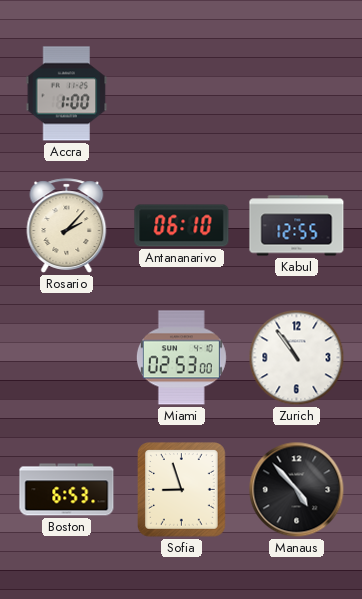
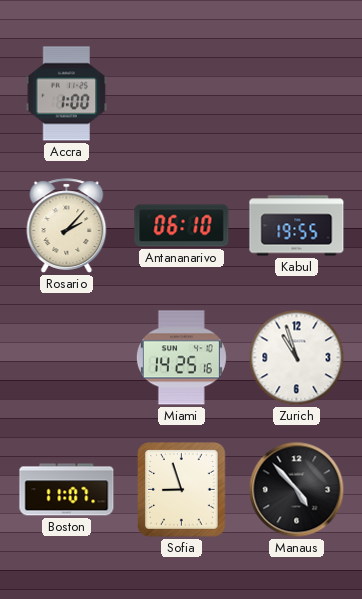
Kabul: 12:55 -> 19:55 (297, 226)
Miami: 02:53 -> 14:25 (181, 358)
Zurich: 10:54 -> 10:57 (297, 358)
Boston: 6:53 -> 11:07 (67, 490)
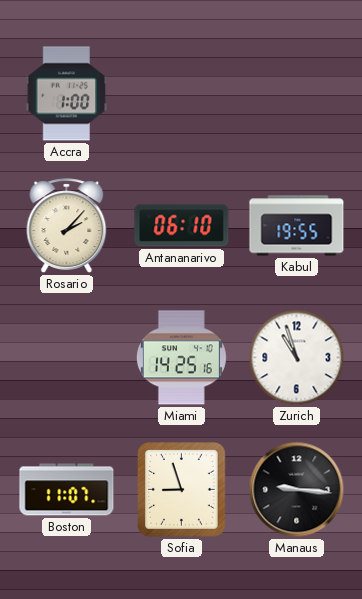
Manaus: 4:53 -> 9:16 (297, 490)
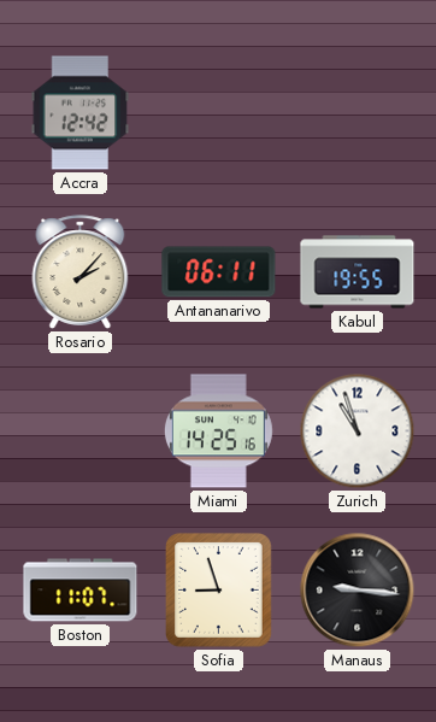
Accra: 1:00 -> 12:42 (81, 113)
Antananarivo: 06:10 -> 06:11 (219, 272)
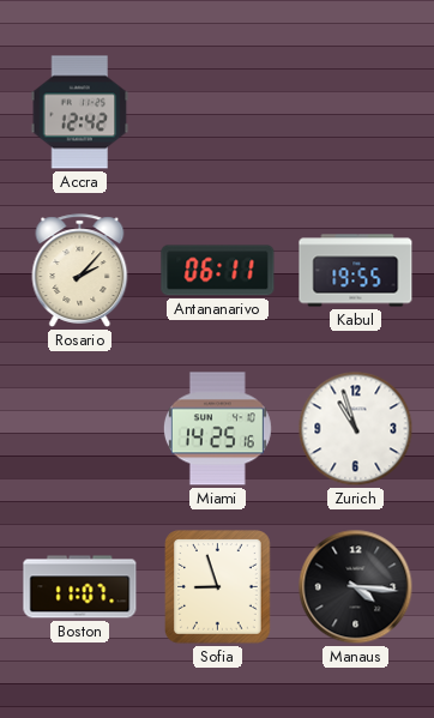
Manaus: 9:16 -> 4:16 (356, 587)
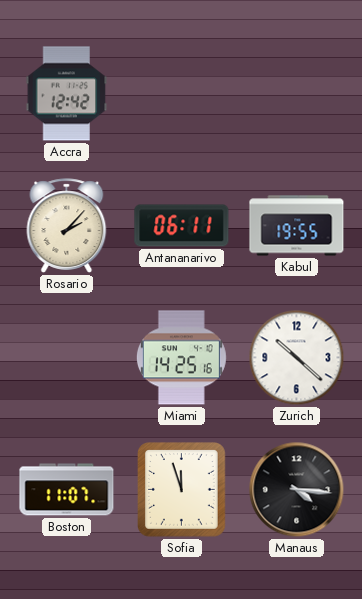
Zurich: 10:57 -> 10:22 (297, 358)
Sofia: 8:57 -> 11:57 (182, 490)
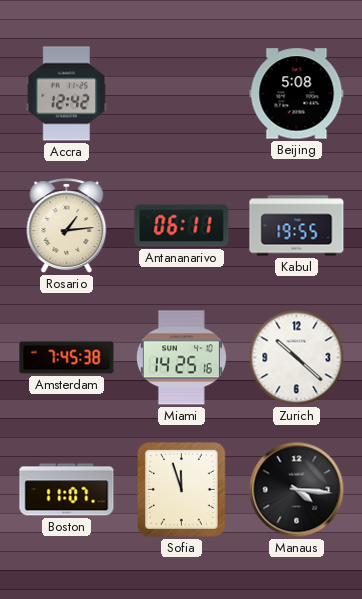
Beijing: none -> 5:08 (297, 94)
Rosario: 2:07 -> 1:14 (67, 226)
Amsterdam: none -> 7:45 (67, 358)
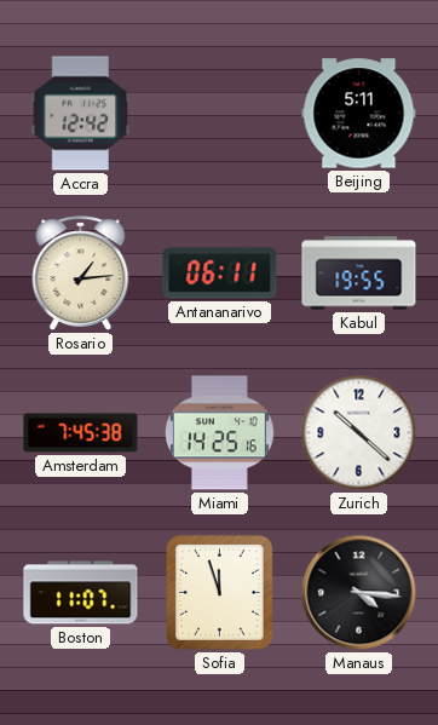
Beijing: 5:08 -> 5:11 (359, 114)
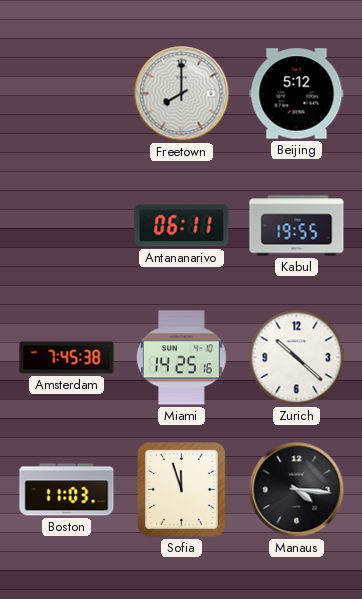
Accra: 12:42 -> none (81, 114)
Freetown: none -> 8:00 (182, 94)
Beijing: 5:11 -> 5:12 (297, 94)
Rosario: 1:14 -> none (81, 274)
Boston: 11:07 -> 11:03 (67, 490)
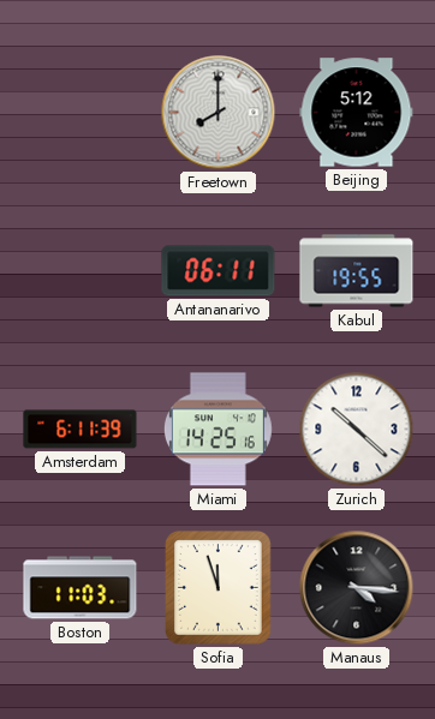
Amsterdam: 7:45 -> 6:11 (81, 430)
